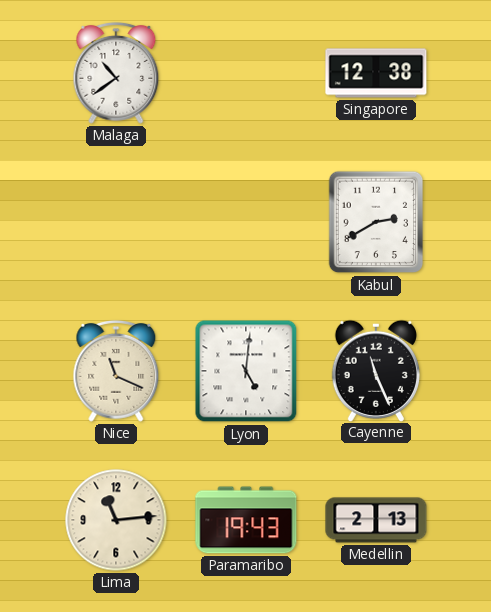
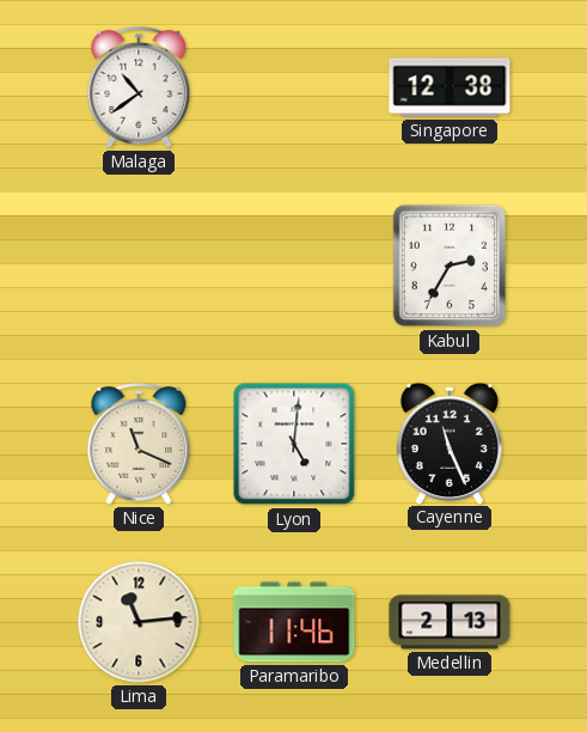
Kabul: 2:40 -> 2:35 (450, 266)
Paramaribo: 19:43 -> 11:46 (294, 622)
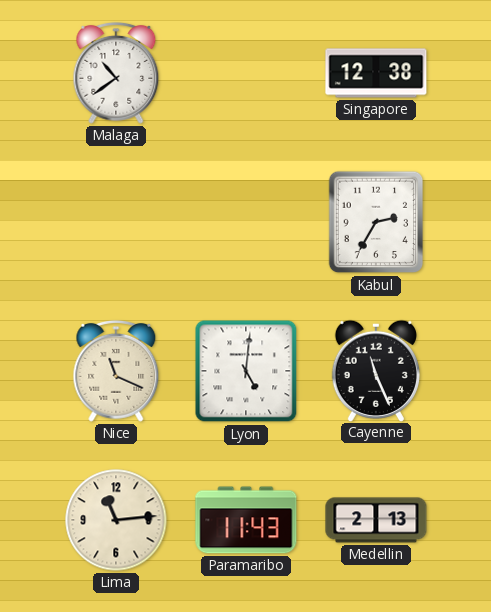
Paramaribo: 11:46 -> 11:43 (246, 520)
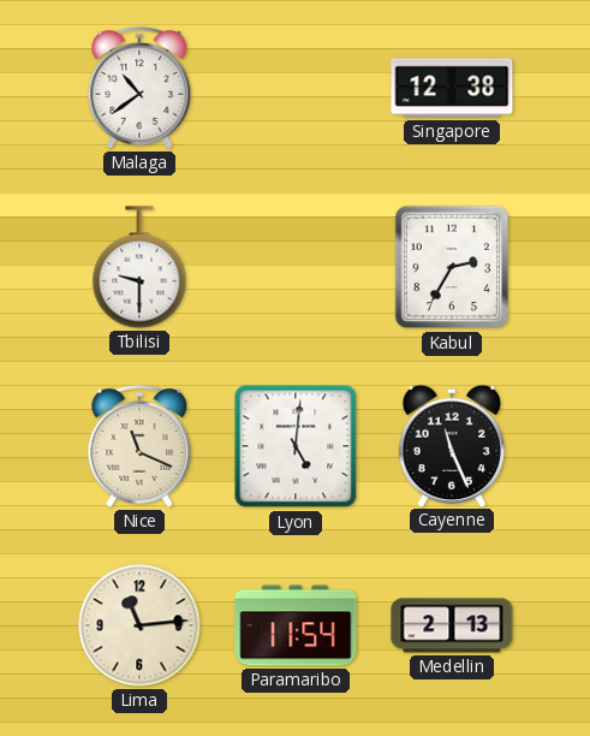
Tbilisi: none -> 9:30 (139, 267)
Paramaribo: 11:43 -> 11:54 (296, 625)
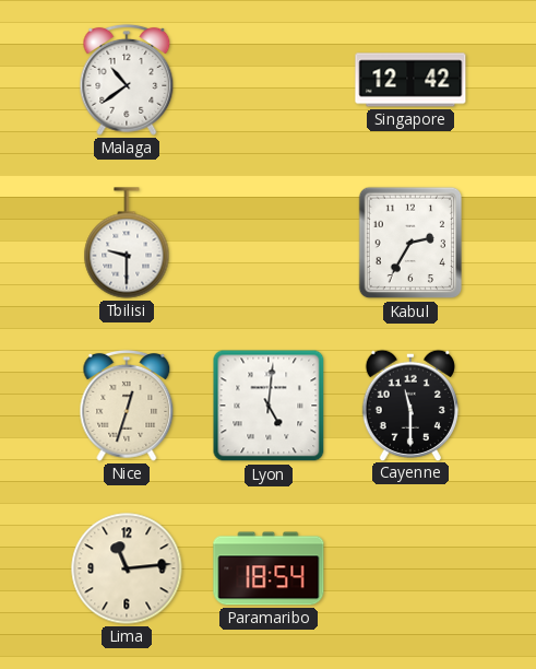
Singapore: 12:38 -> 12:42 (410, 80)
Nice: 11:19 -> 12:33 (127, 406)
Cayenne: 11:26 -> 11:30 (410, 404)
Paramaribo: 11:54 -> 18:54 (269, 568)
Medellin: 2:13 -> none (452, 625)
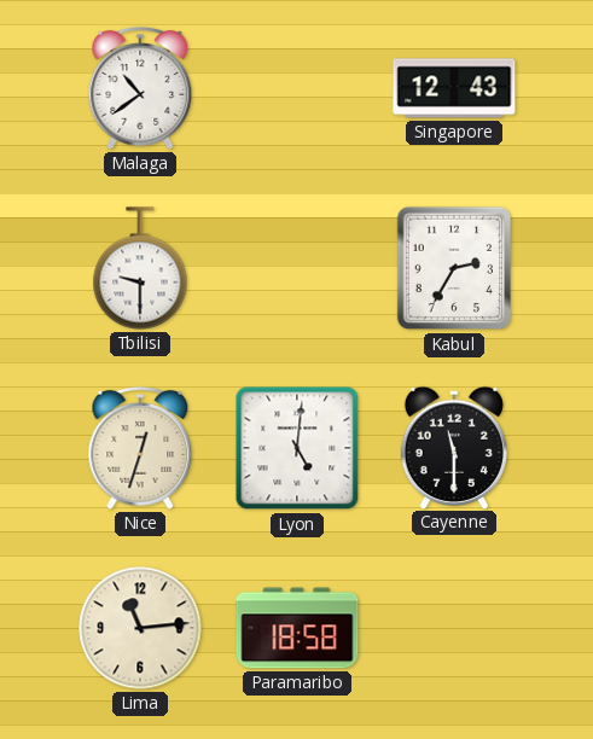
Singapore: 12:42 -> 12:43 (454, 88)
Paramaribo: 18:54 -> 18:58 (297, 628)
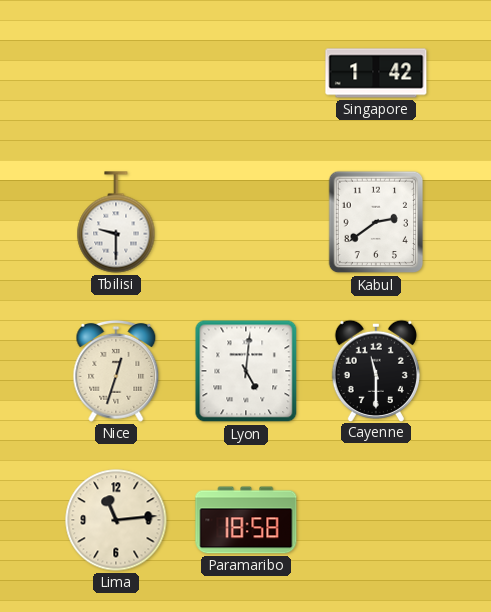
Malaga: 10:39 -> none (140, 88)
Singapore: 12:43 -> 1:42 (376, 73)
Kabul: 2:35 -> 2:39 (376, 222)
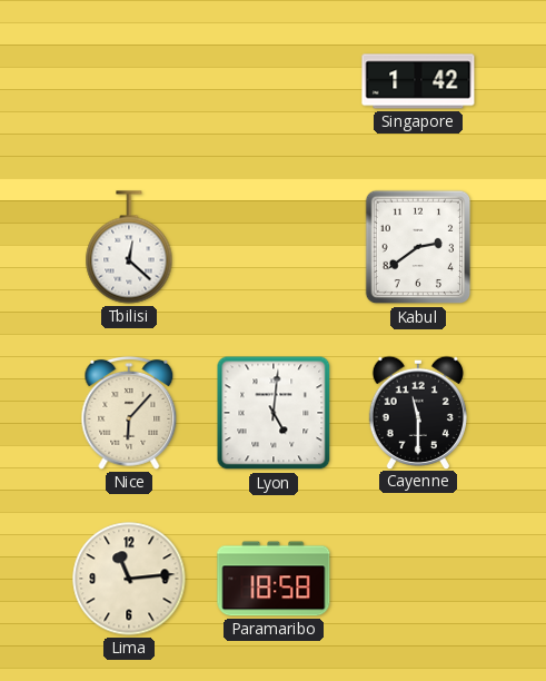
Tbilisi: 9:30 -> 12:22 (129, 247)
Nice: 12:33 -> 6:07 (129, 413)
